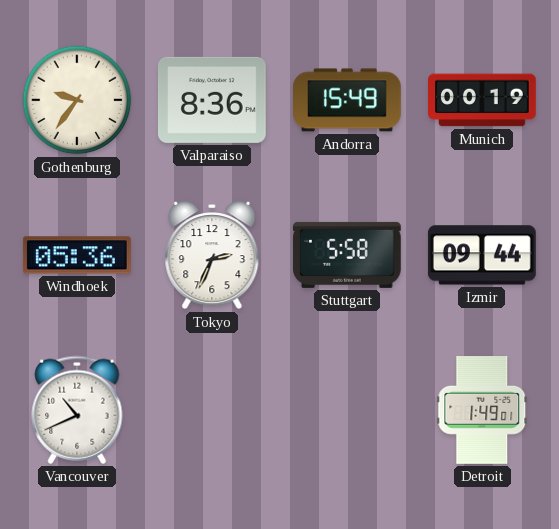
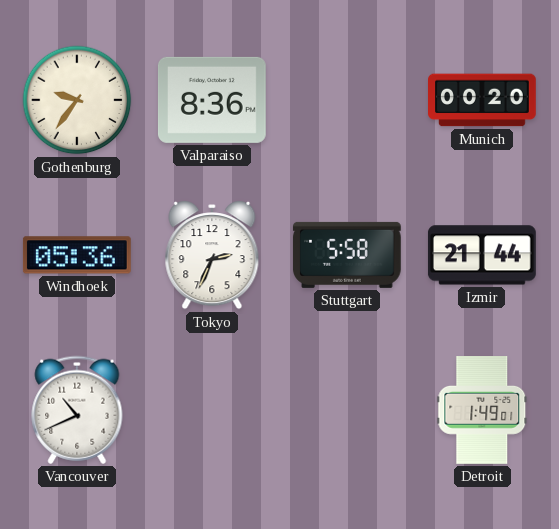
Andorra: 15:49 -> none (348, 100)
Munich: 00:19 -> 00:20 (483, 100)
Izmir: 09:44 -> 21:44 (482, 255)
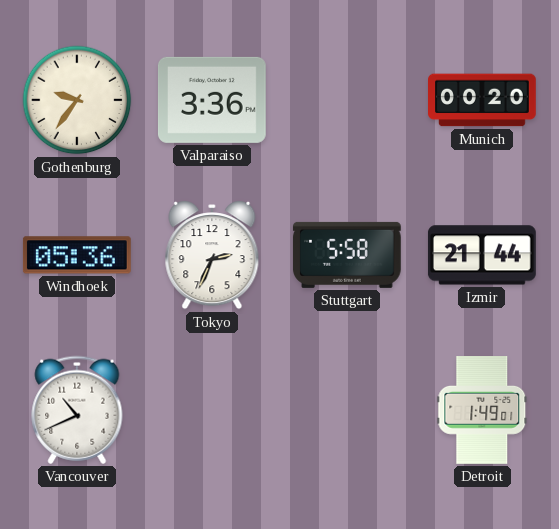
Valparaiso: 8:36 -> 3:36 (212, 100)
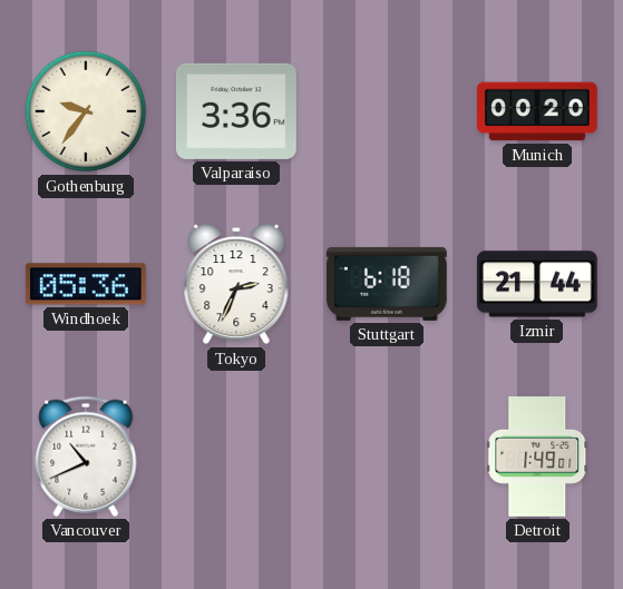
Stuttgart: 5:58 -> 6:18 (387, 284)
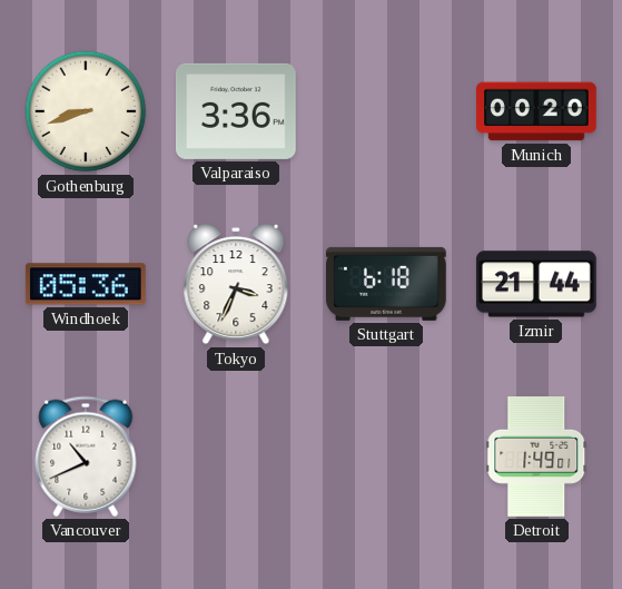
Gothenburg: 9:36 -> 8:42 (86, 111)
Tokyo: 2:34 -> 3:34 (236, 284)
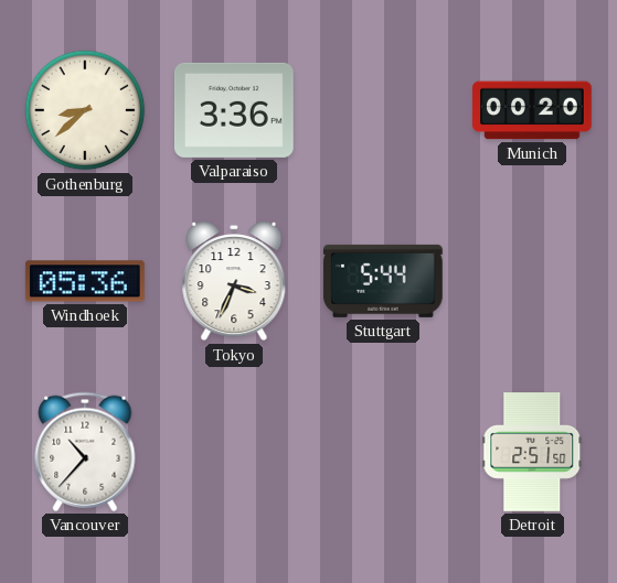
Gothenburg: 8:42 -> 8:38 (85, 110)
Stuttgart: 6:18 -> 5:44 (383, 281)
Izmir: 21:44 -> none (536, 284)
Vancouver: 10:41 -> 10:37 (85, 452)
Detroit: 1:49 -> 2:51 (532, 453)
